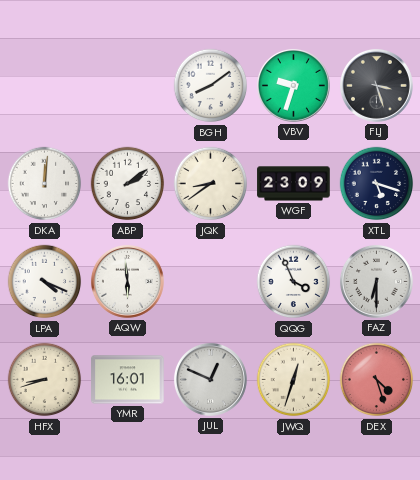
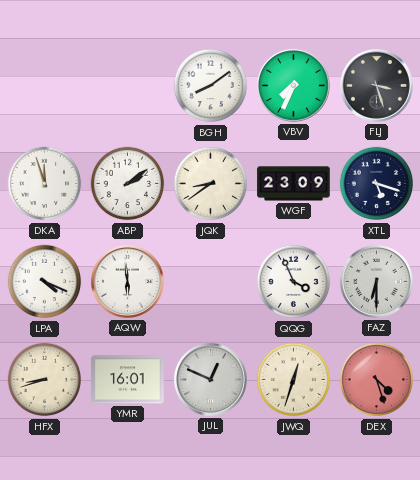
VBV: 9:33 -> 7:34 (293, 85)
DKA: 12:01 -> 11:57 (45, 184)
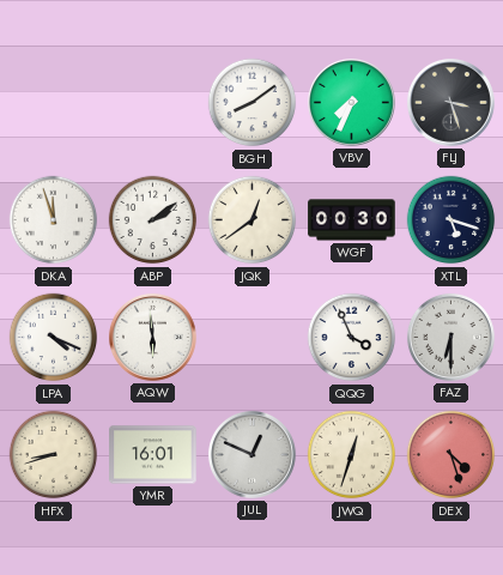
JQK: 8:39 -> 12:39 (253, 220)
WGF: 23:09 -> 00:30 (352, 220)
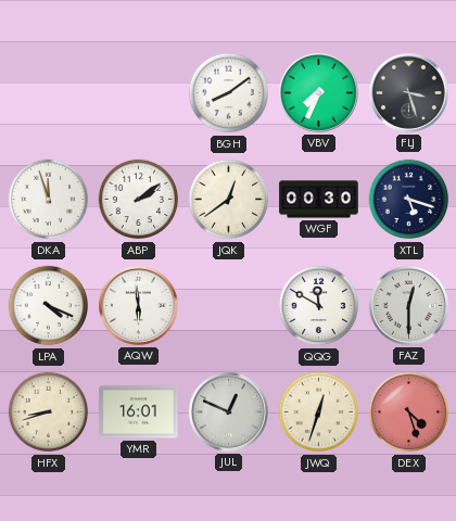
QQG: 3:56 -> 11:50 (319, 306)
FAZ: 6:30 -> 12:30 (408, 305)
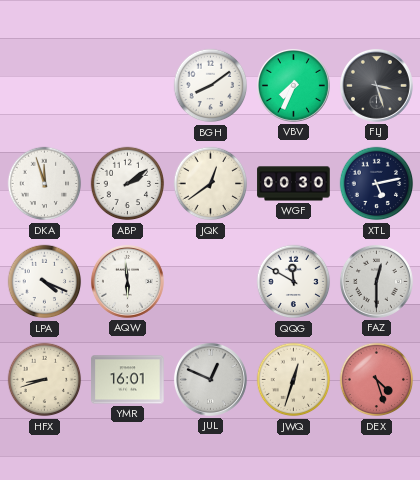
XTL: 5:18 -> 5:13 (377, 184)
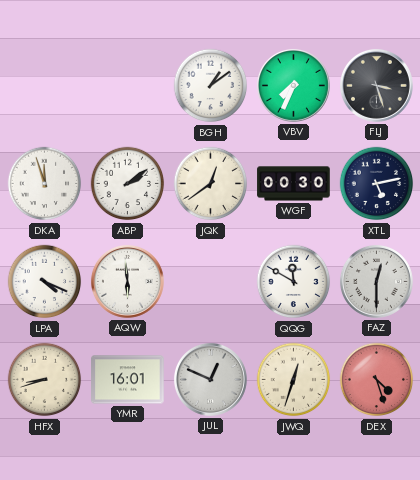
BGH: 8:09 -> 1:09 (211, 86)
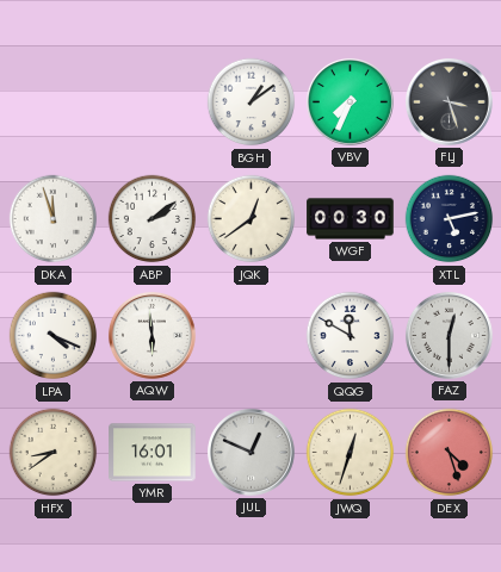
HFX: 8:42 -> 8:39 (54, 453)
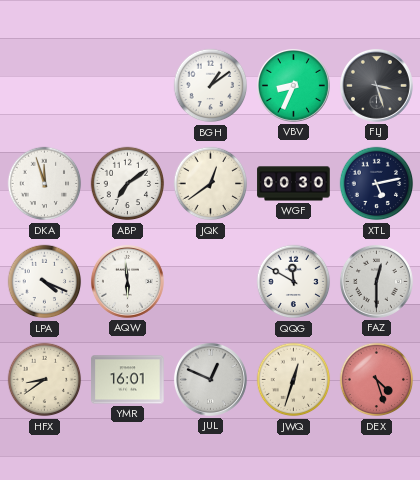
VBV: 7:34 -> 8:34 (293, 85)
ABP: 2:09 -> 7:09 (128, 184)
